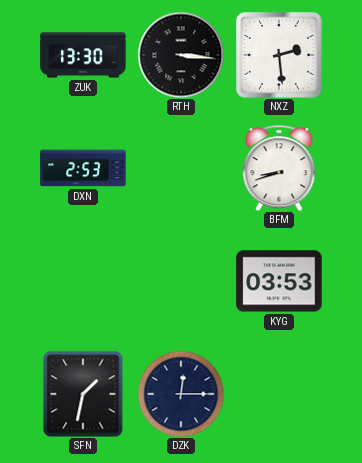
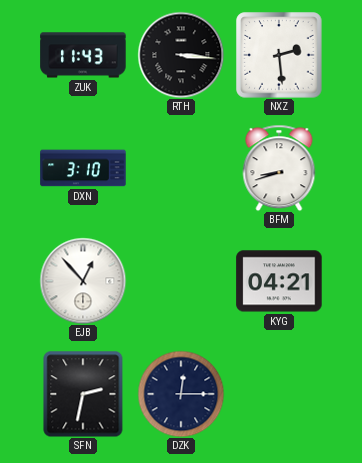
ZUK: 13:30 -> 11:43 (83, 55)
DXN: 2:53 -> 3:10 (83, 168)
EJB: none -> 12:53 (83, 281)
KYG: 03:53 -> 04:21 (279, 281)
SFN: 1:32 -> 2:32 (83, 394)
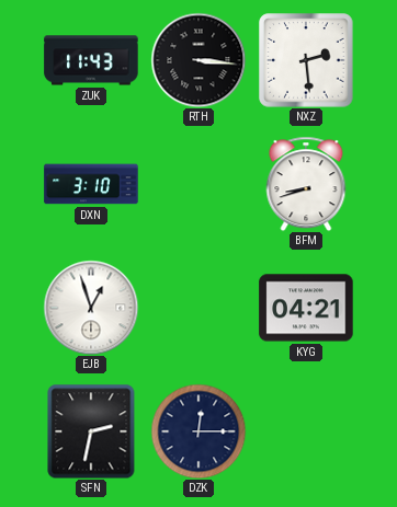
EJB: 12:53 -> 12:57 (91, 308)
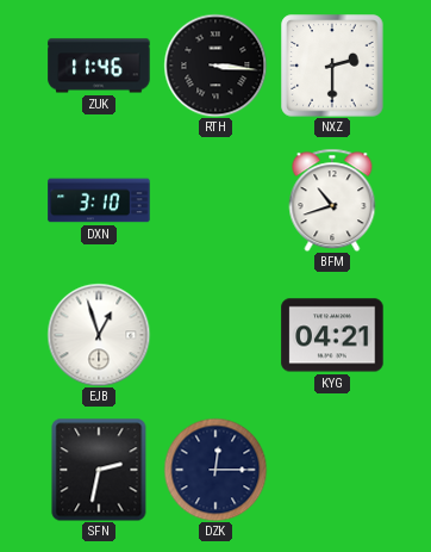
ZUK: 11:43 -> 11:46 (99, 66)
NXZ: 2:29 -> 2:30 (332, 66)
BFM: 8:42 -> 10:42 (332, 200)
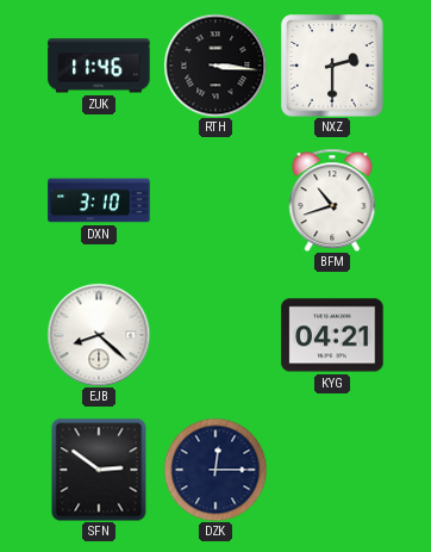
EJB: 12:57 -> 8:22 (99, 335)
SFN: 2:32 -> 2:51 (99, 470)
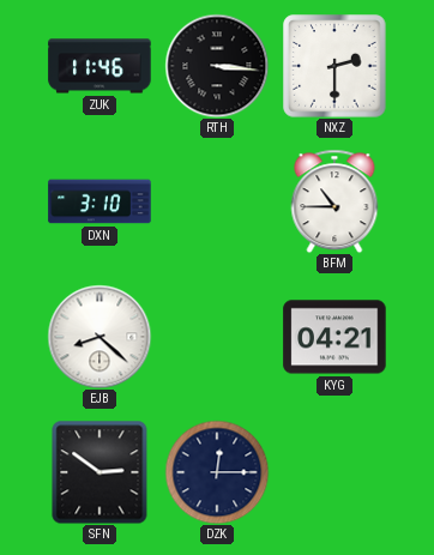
BFM: 10:42 -> 10:45 (334, 201)
